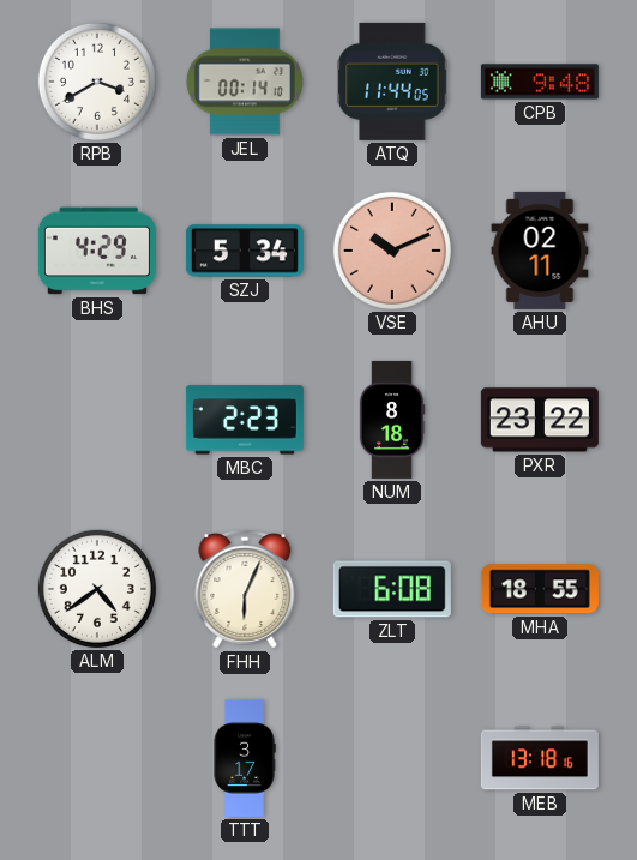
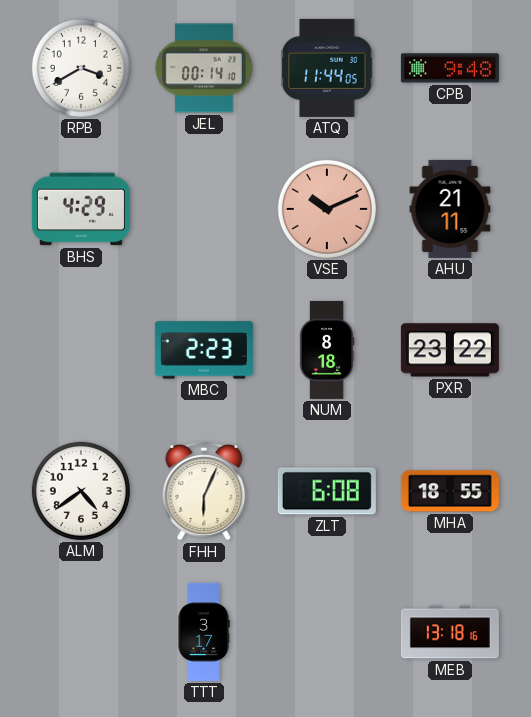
SZJ: 5:34 -> none (245, 251)
AHU: 02:11 -> 21:11 (450, 209)
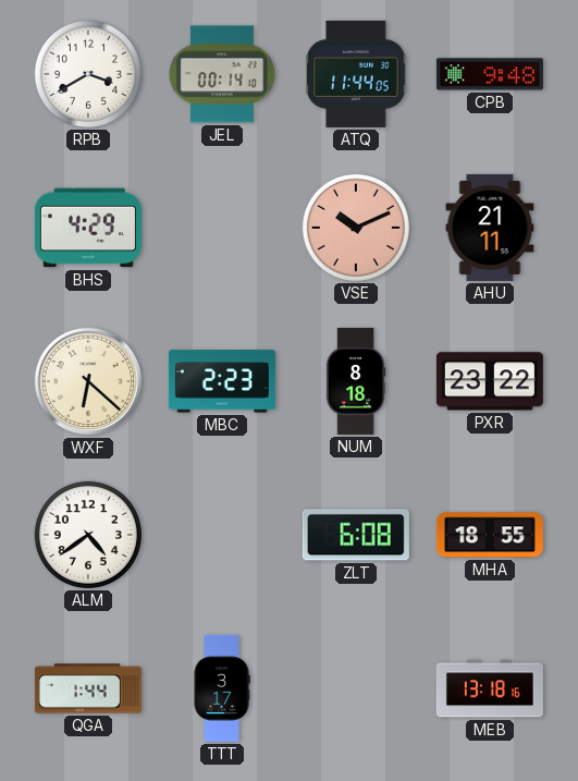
WXF: none -> 6:22 (88, 381)
FHH: 6:04 -> none (204, 491)
QGA: none -> 1:44 (88, 688)
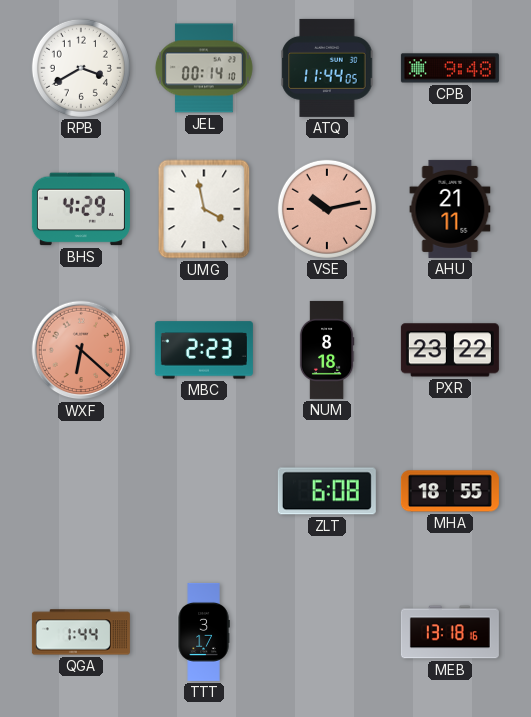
UMG: none -> 3:58 (204, 209)
VSE: 10:11 -> 10:13 (327, 209)
WXF dial: cream -> salmon (81, 350)
ALM: 4:39 -> none (88, 535)
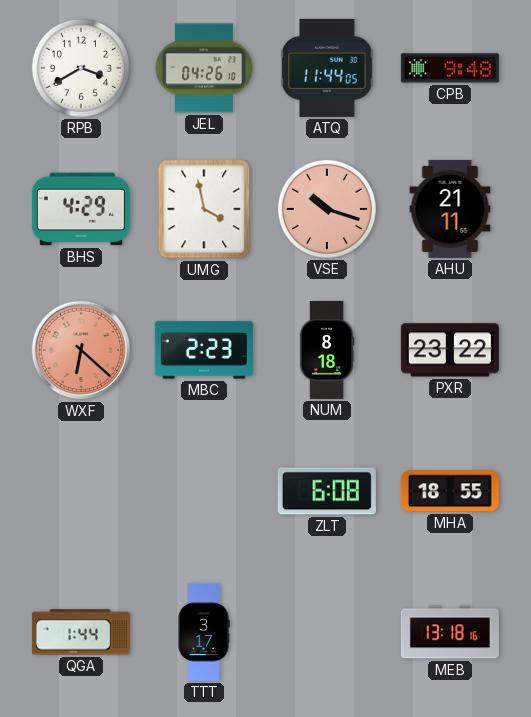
JEL: 00:14 -> 04:26 (204, 68)
VSE: 10:13 -> 10:18 (327, 209)
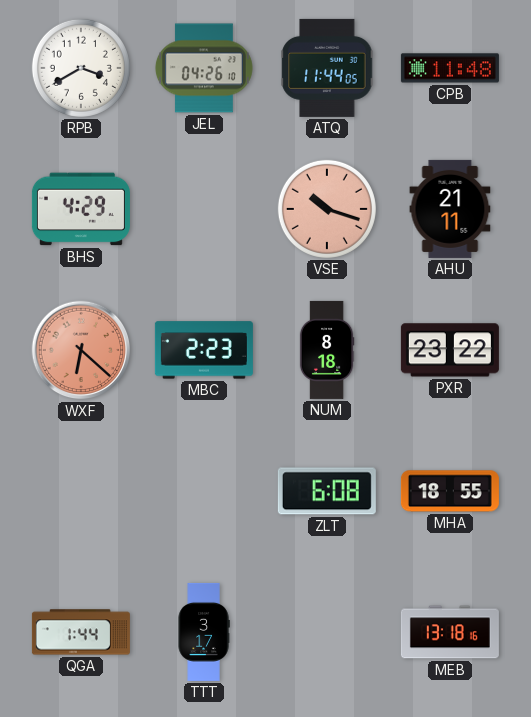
CPB: 9:48 -> 11:48 (450, 68)
UMG: 3:58 -> none (204, 209)
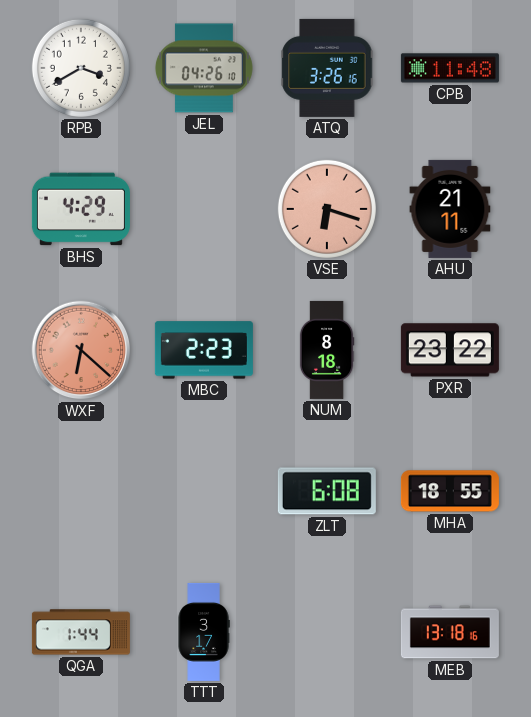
ATQ: 11:44 -> 3:26 (327, 68)
VSE: 10:18 -> 6:18 (327, 209)
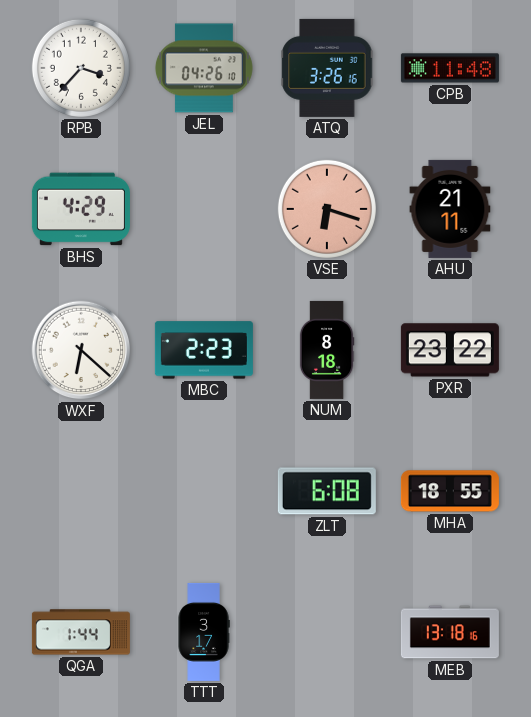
RPB: 3:40 -> 3:37 (81, 68)
WXF dial: salmon -> white (81, 350)
